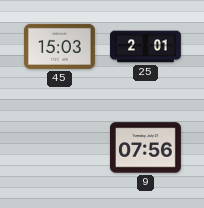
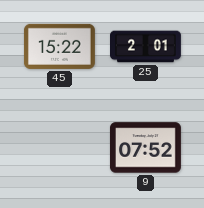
45: 15:03 -> 15:22 (59, 46)
9: 07:56 -> 07:52 (145, 148)
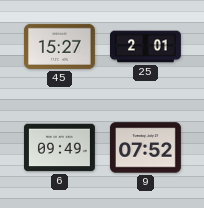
45: 15:22 -> 15:27 (59, 46)
6: none -> 09:49 (59, 148)
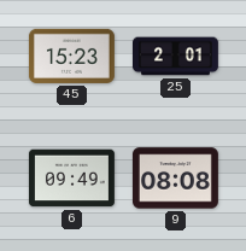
45: 15:27 -> 15:23 (71, 56)
9: 07:52 -> 08:08 (175, 179)
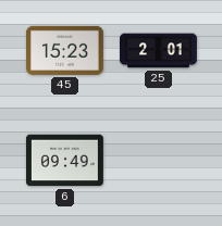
9: 08:08 -> none (175, 179)
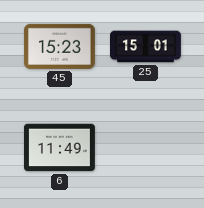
25: 2:01 -> 15:01 (146, 47)
6: 09:49 -> 11:49 (59, 148)
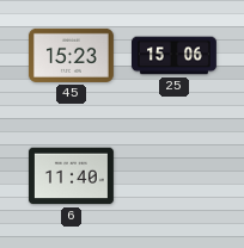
25: 15:01 -> 15:06 (175, 56)
6: 11:49 -> 11:40 (71, 176)
